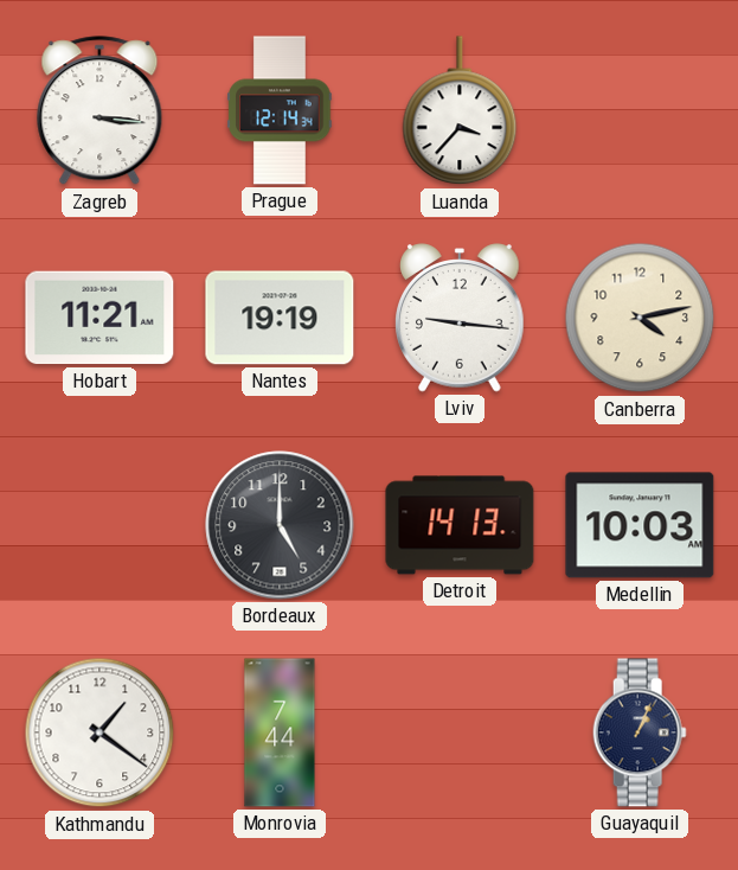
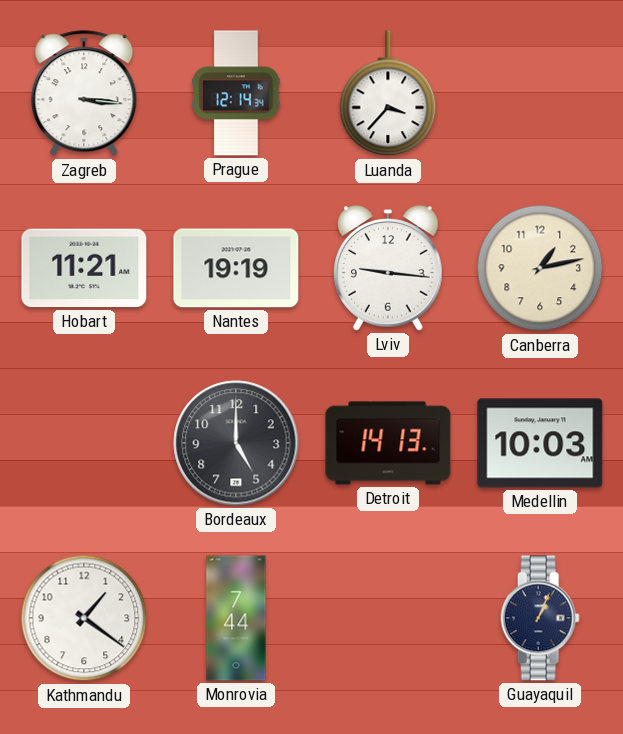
Canberra: 4:13 -> 1:13 (540, 268)
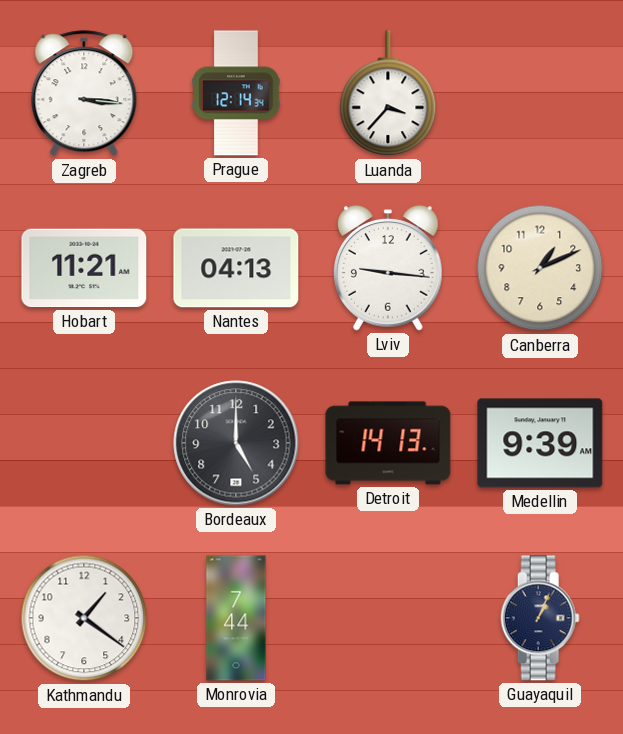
Nantes: 19:19 -> 04:13 (236, 268)
Canberra: 1:13 -> 1:11 (540, 268)
Medellin: 10:03 -> 9:39 (540, 443)
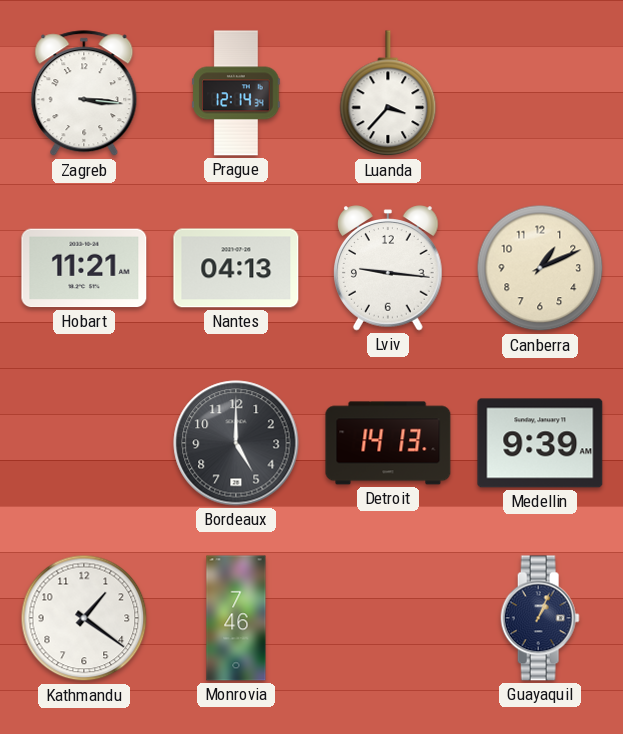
Monrovia: 7:44 -> 7:46 (236, 618)
